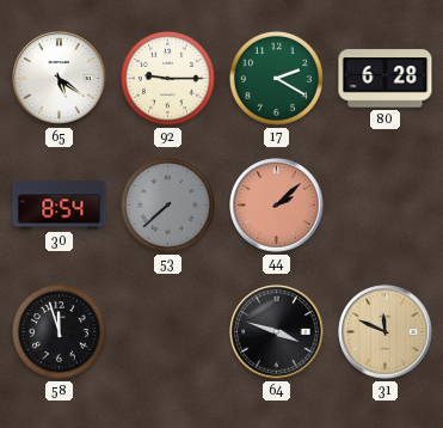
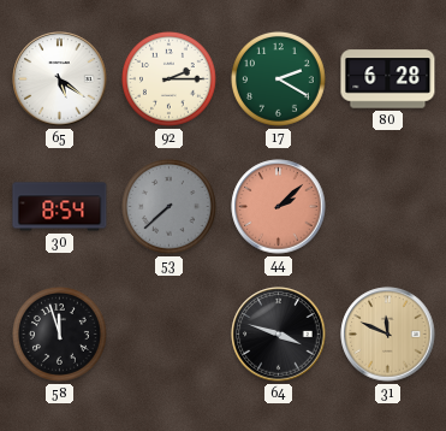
92: 9:15 -> 2:15 (168, 78)
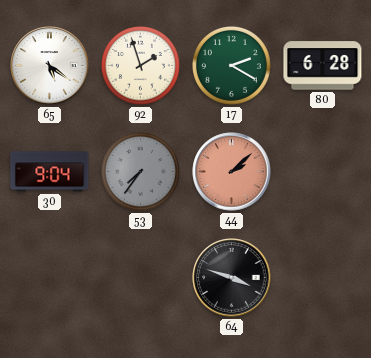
92: 2:15 -> 1:57 (140, 65)
30: 8:54 -> 9:04 (50, 172)
53: 7:38 -> 7:36 (140, 171)
58: 11:57 -> none (59, 333)
31: 11:49 -> none (388, 335)
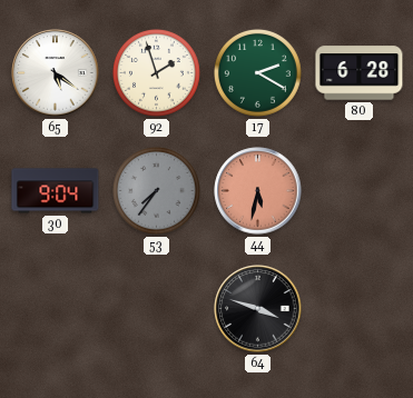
44: 2:08 -> 5:32 (258, 191)
